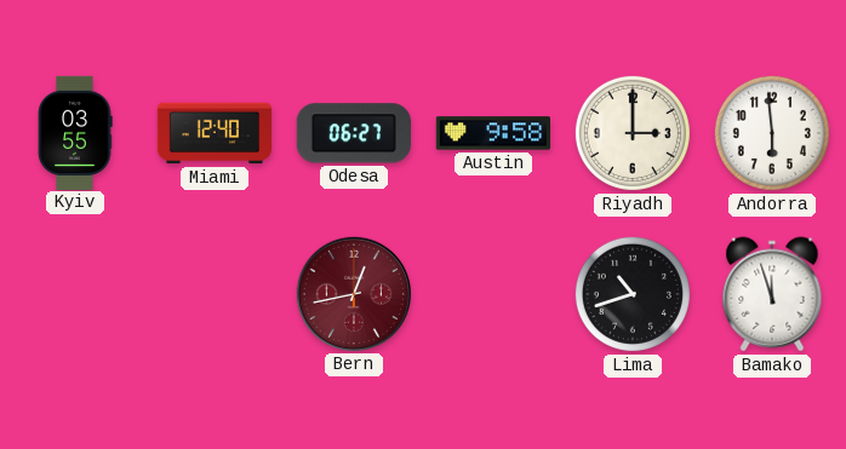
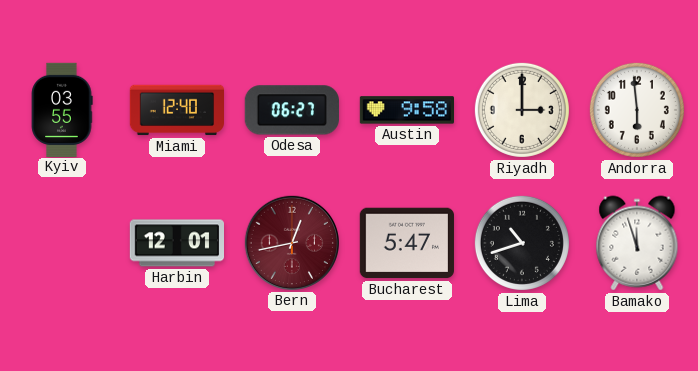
Harbin: none -> 12:01 (176, 243)
Bucharest: none -> 5:47 (407, 243)
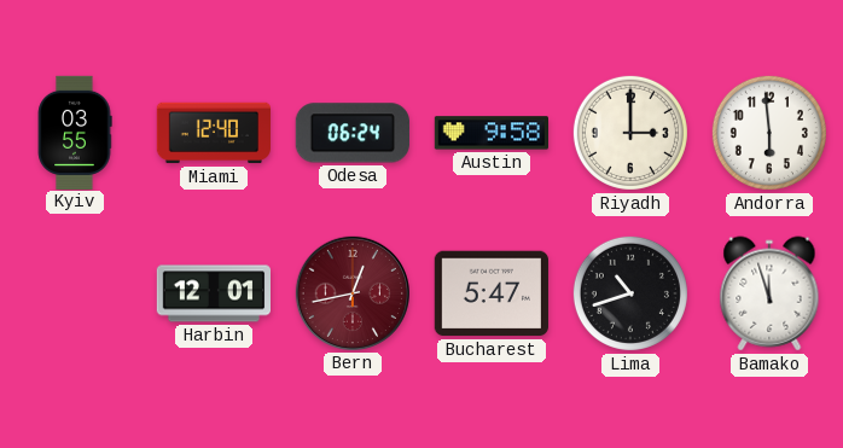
Odesa: 06:27 -> 06:24 (353, 133)
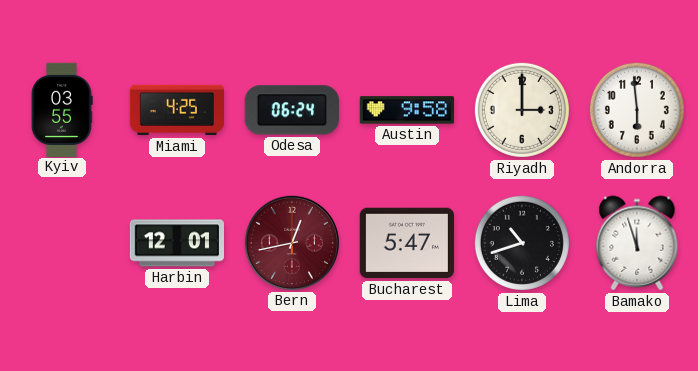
Miami: 12:40 -> 4:25 (176, 110)
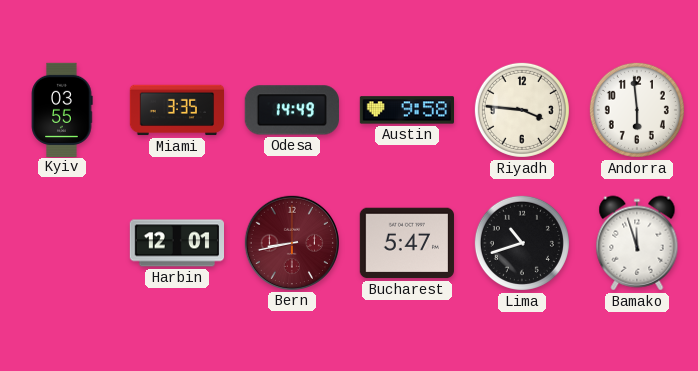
Miami: 4:25 -> 3:35 (176, 110)
Odesa: 06:24 -> 14:49 (292, 110)
Riyadh: 3:00 -> 3:46 (522, 110)
Bern: 12:43 -> 8:43 (291, 242)
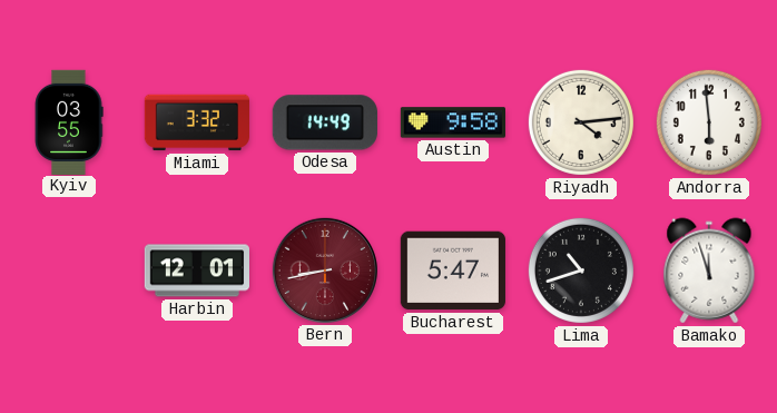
Miami: 3:35 -> 3:32 (196, 122)
Riyadh: 3:46 -> 4:14 (581, 122)
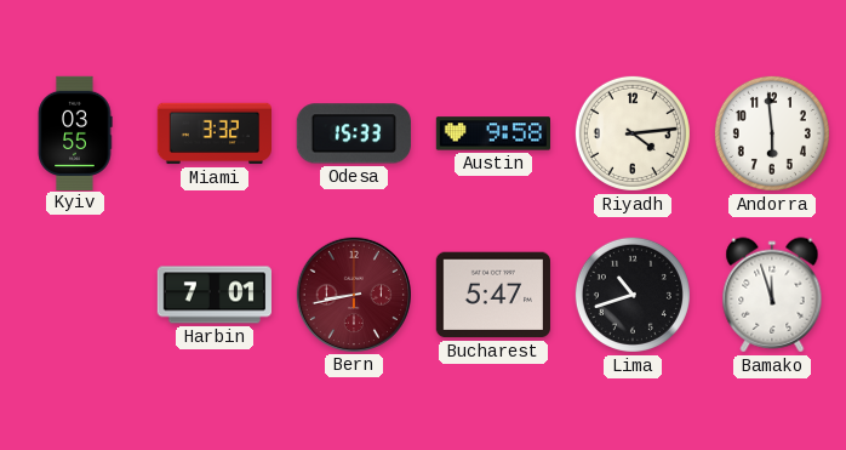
Odesa: 14:49 -> 15:33 (354, 133)
Harbin: 12:01 -> 7:01 (213, 295)
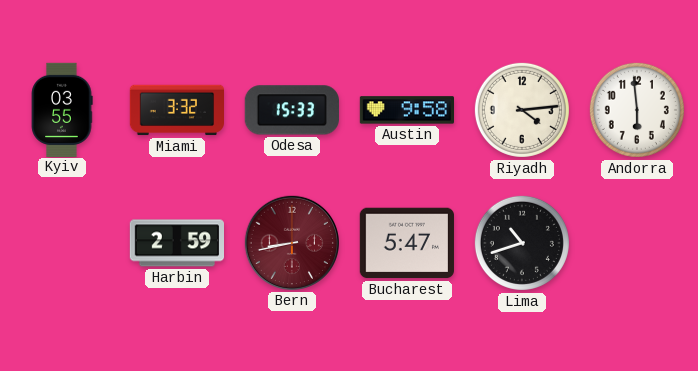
Harbin: 7:01 -> 2:59 (176, 243)
Bamako: 11:57 -> none (772, 295)
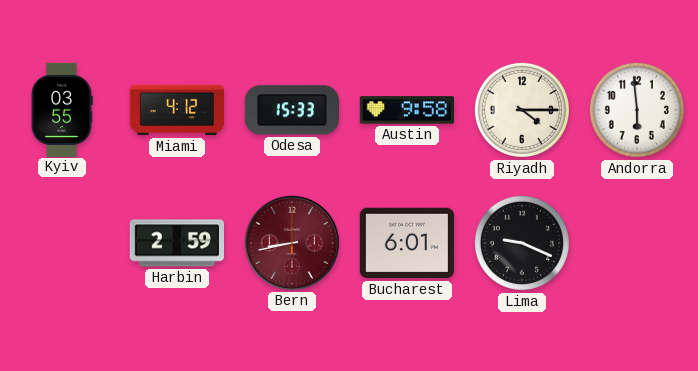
Miami: 3:32 -> 4:12 (176, 110)
Riyadh: 4:14 -> 4:15 (522, 110)
Bucharest: 5:47 -> 6:01 (407, 243)
Lima: 10:42 -> 9:19 (522, 243)
